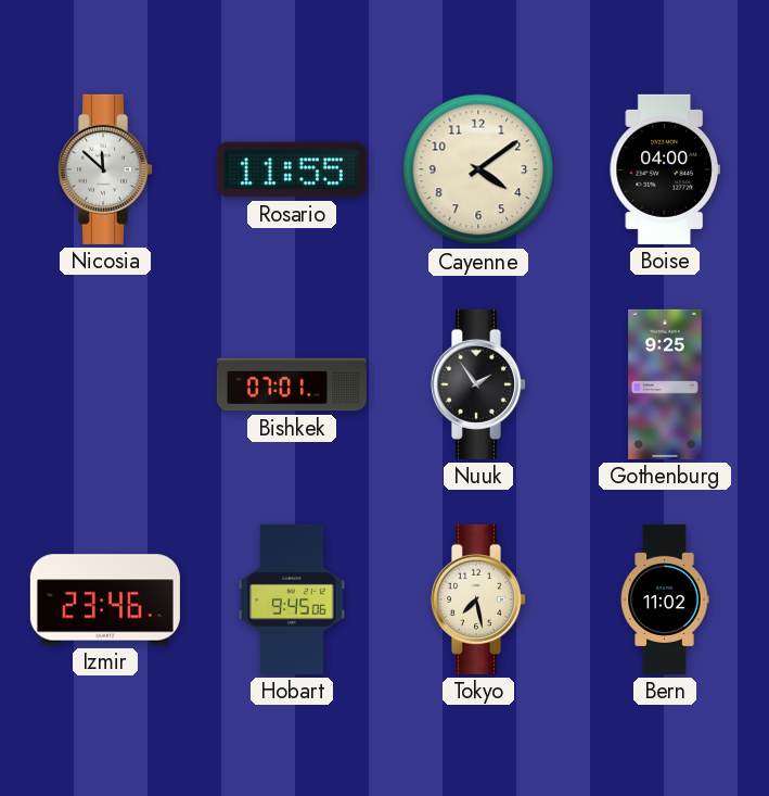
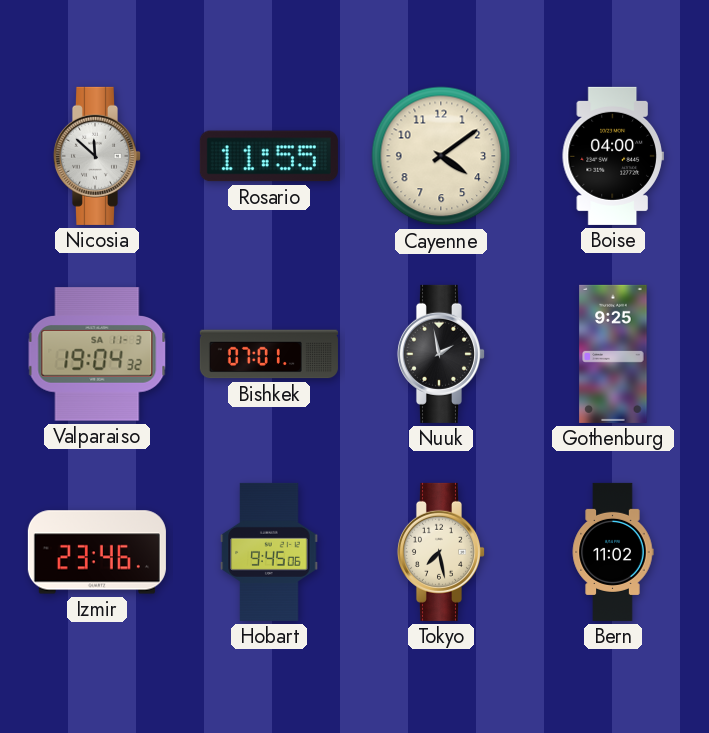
Valparaiso: none -> 19:04 (97, 354)
Nuuk: 1:54 -> 1:58 (440, 354)
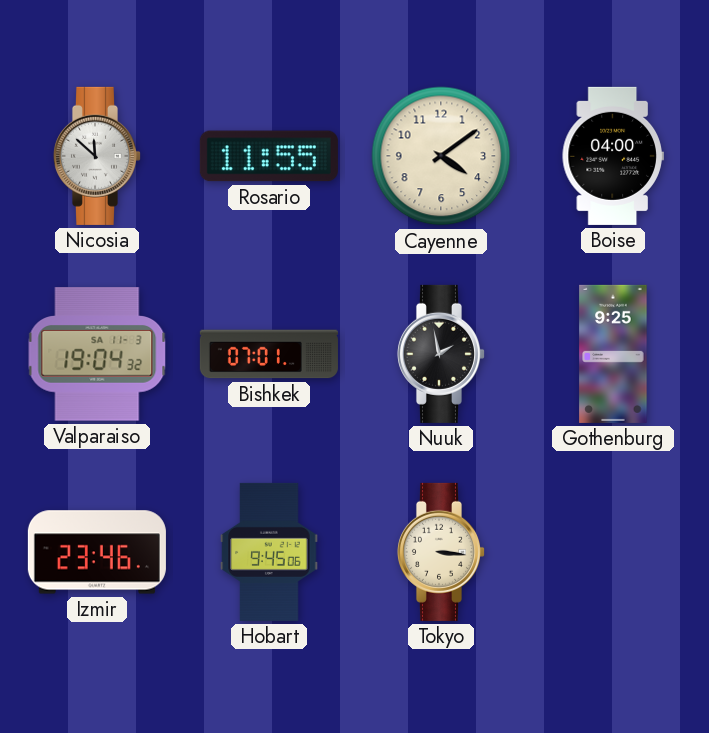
Tokyo: 7:28 -> 3:16 (440, 552)
Bern: 11:02 -> none (613, 552)
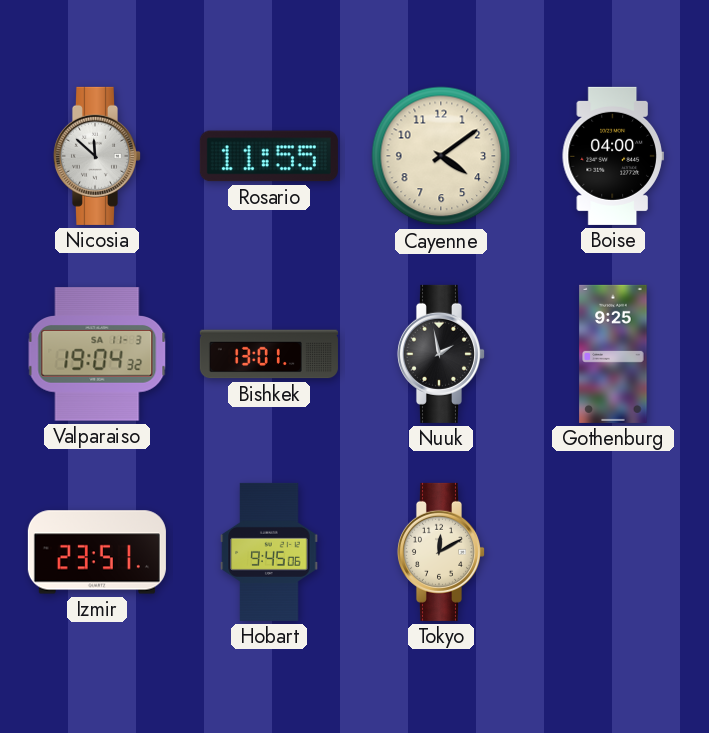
Bishkek: 07:01 -> 13:01 (269, 354)
Izmir: 23:46 -> 23:51 (97, 552)
Tokyo: 3:16 -> 12:10 (440, 552)
